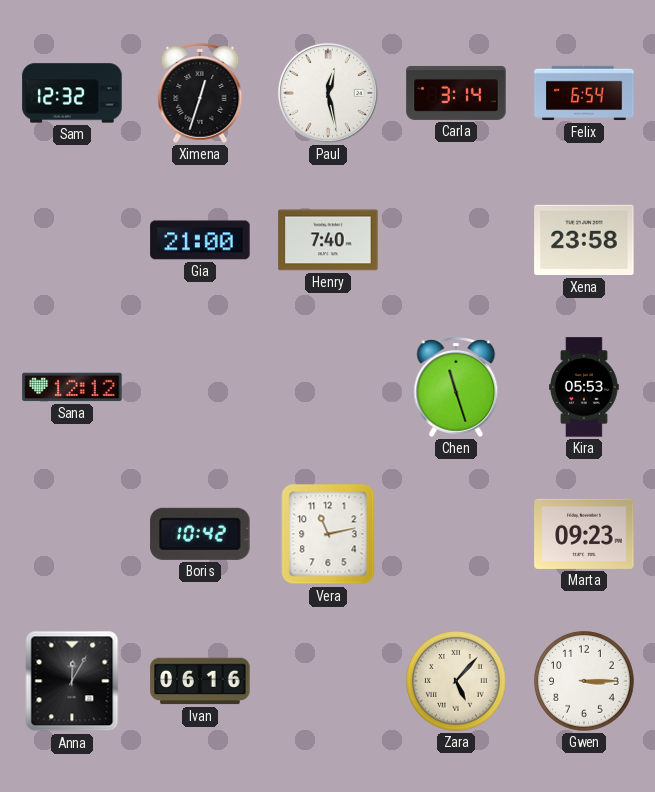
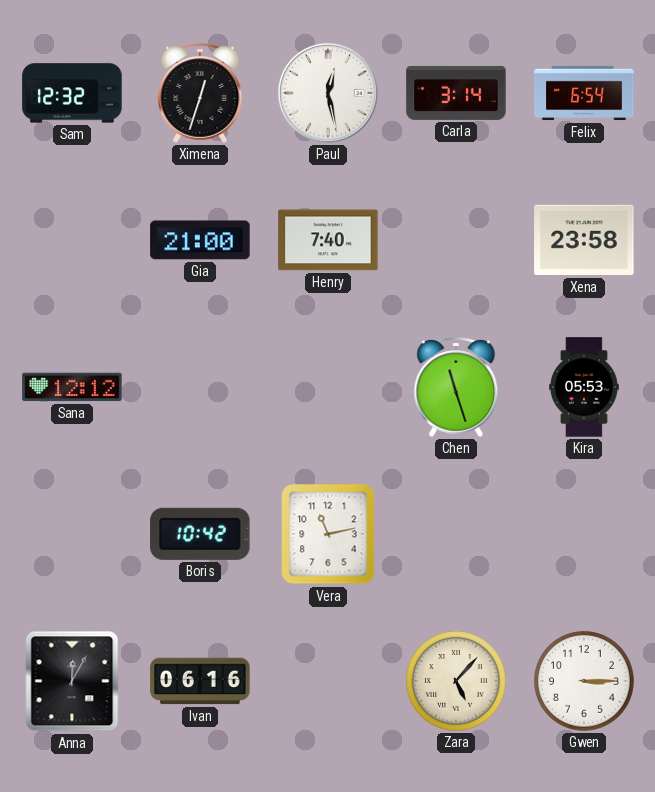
Marta: 09:23 -> none (584, 534)
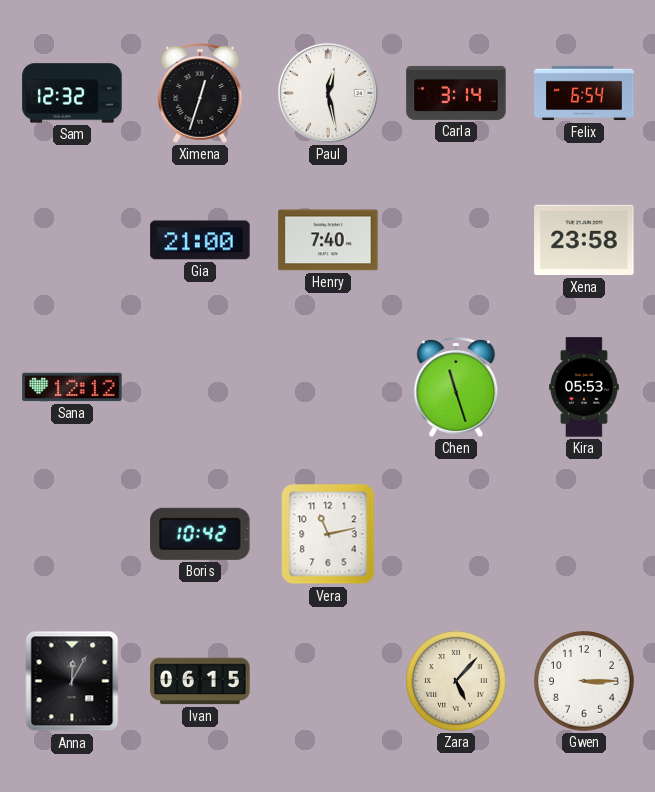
Ivan: 06:16 -> 06:15 (200, 681)
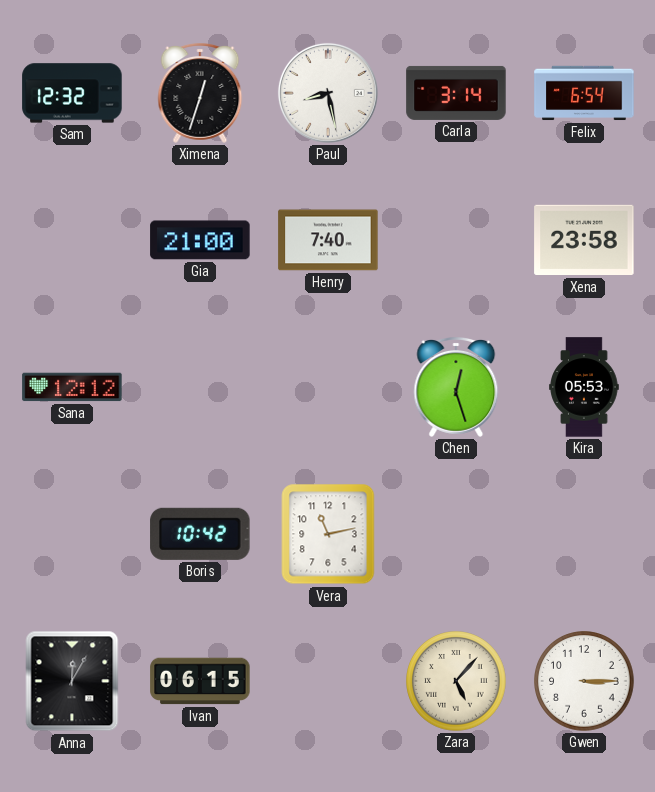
Paul: 12:28 -> 8:28 (328, 93)
Chen: 11:27 -> 12:27 (456, 388)
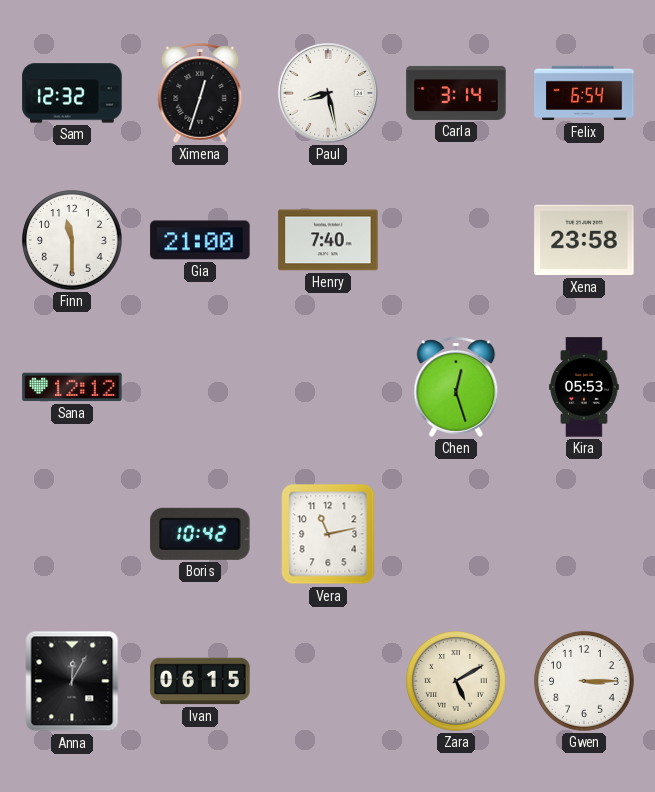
Finn: none -> 11:30 (72, 240)
Zara: 5:07 -> 5:10 (456, 681)
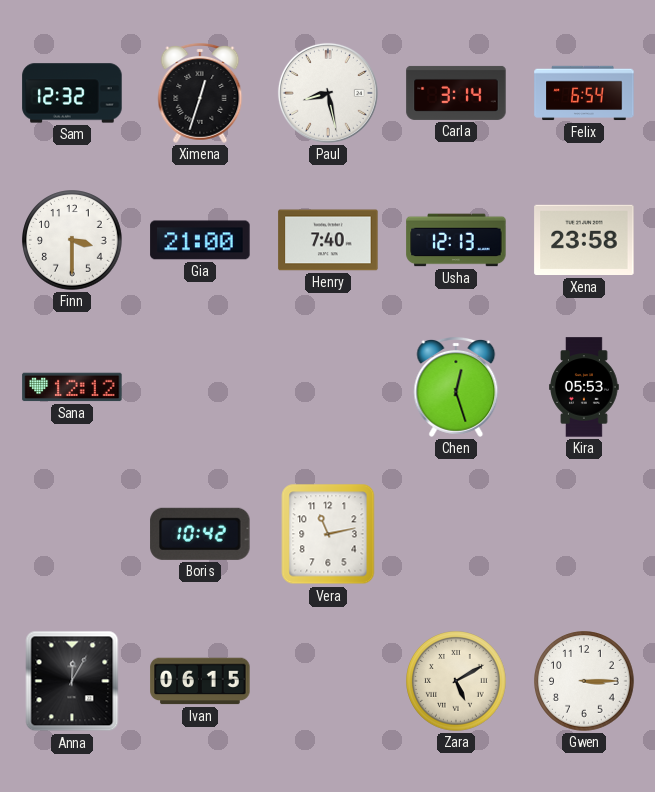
Finn: 11:30 -> 3:30 (72, 240)
Usha: none -> 12:13 (456, 240)
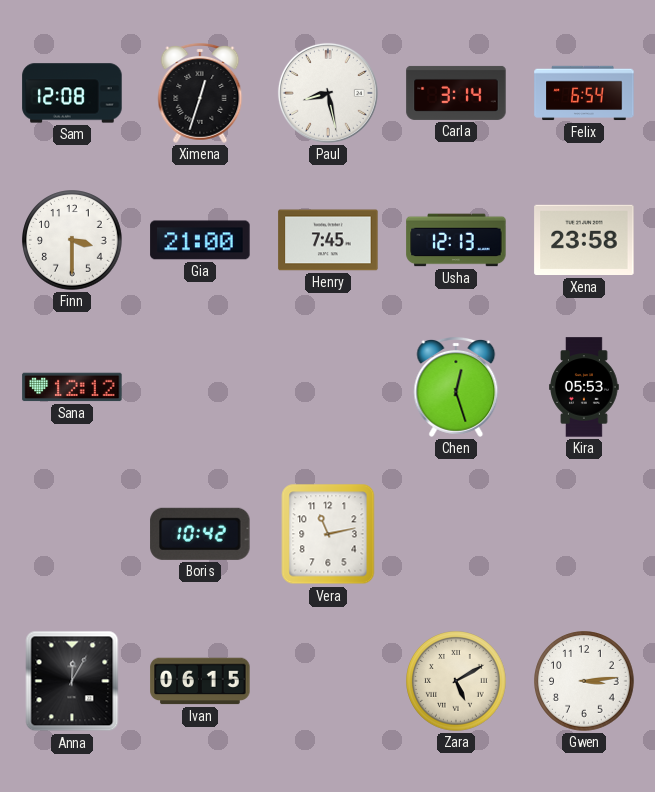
Sam: 12:32 -> 12:08 (72, 93)
Henry: 7:40 -> 7:45 (328, 240)
Gwen: 3:15 -> 3:14 (584, 681)
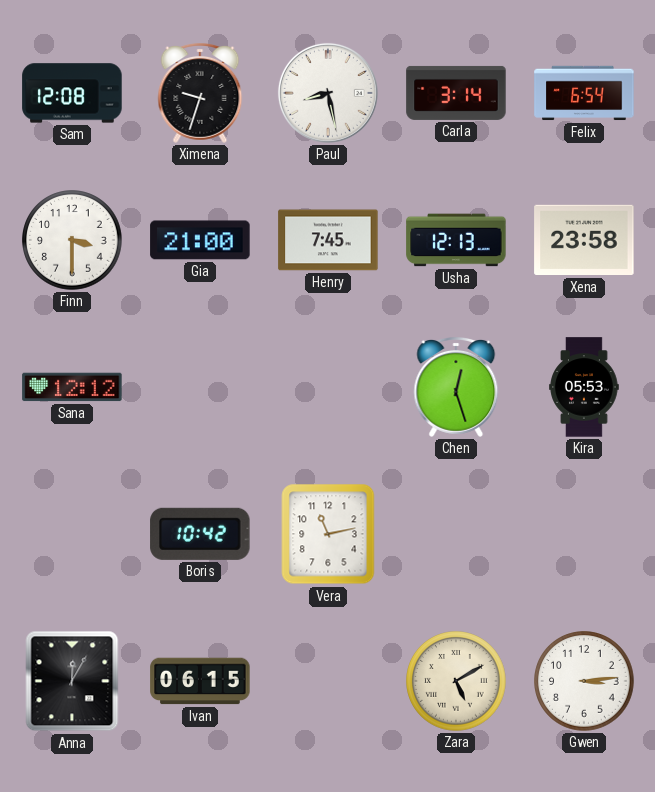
Ximena: 12:33 -> 9:33 (200, 94)
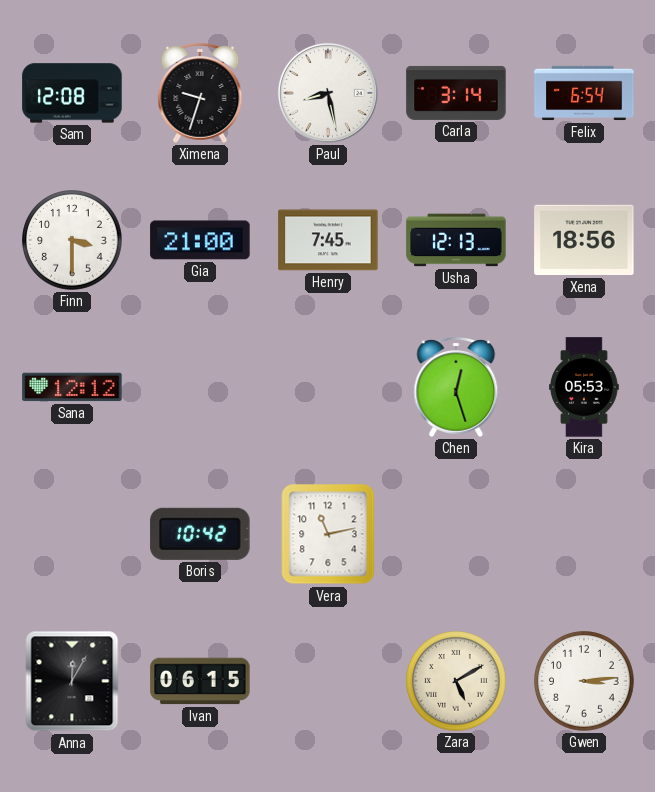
Xena: 23:58 -> 18:56 (584, 240)
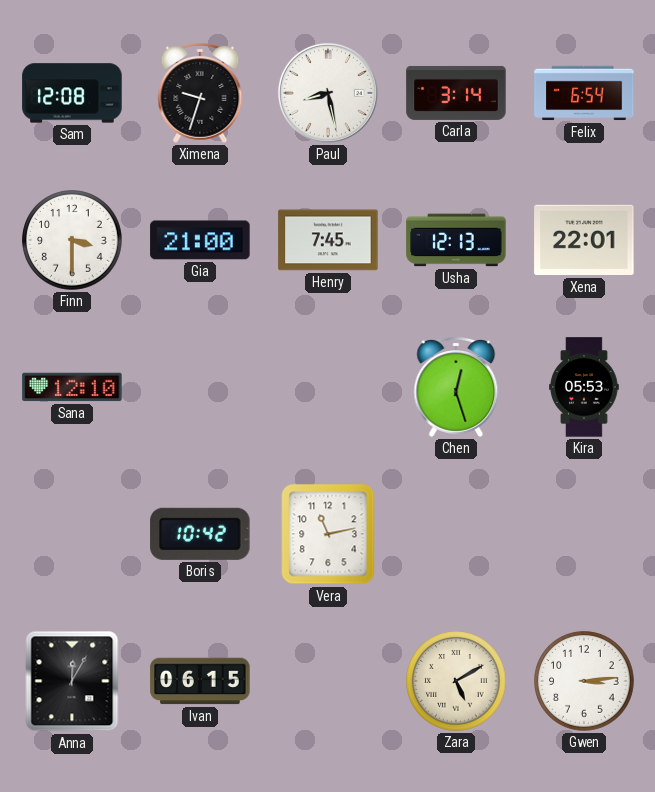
Xena: 18:56 -> 22:01 (584, 240)
Sana: 12:12 -> 12:10 (72, 387)
